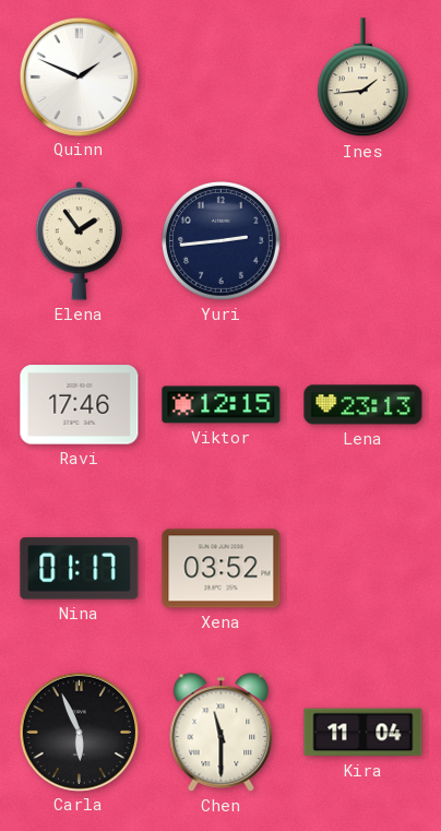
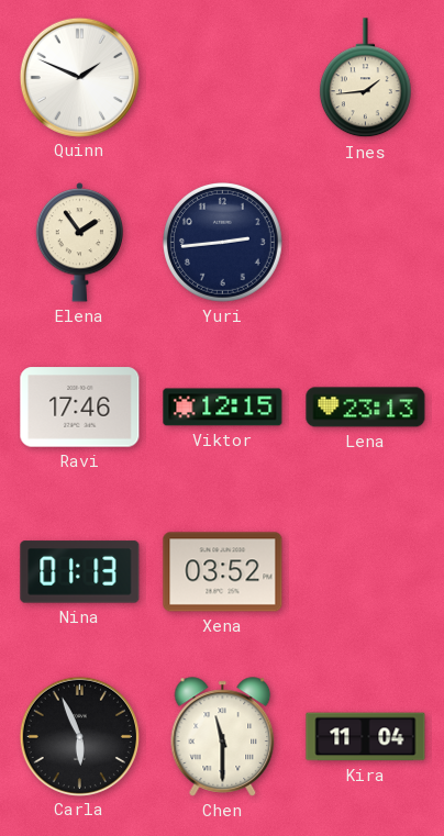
Nina: 01:17 -> 01:13 (80, 572)
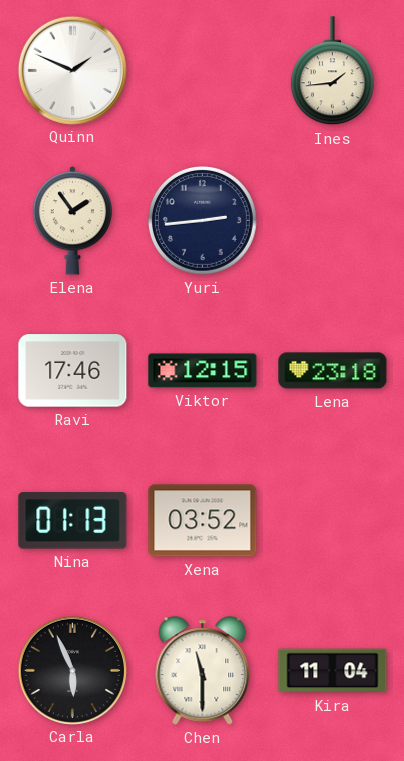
Lena: 23:13 -> 23:18 (333, 371)
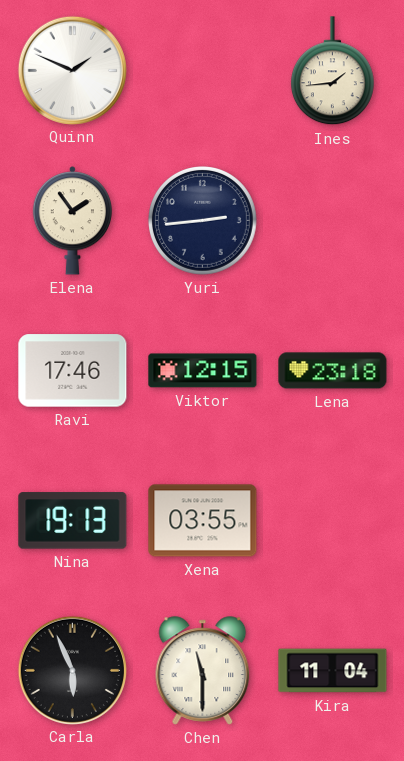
Nina: 01:13 -> 19:13 (73, 521)
Xena: 03:52 -> 03:55 (203, 521)
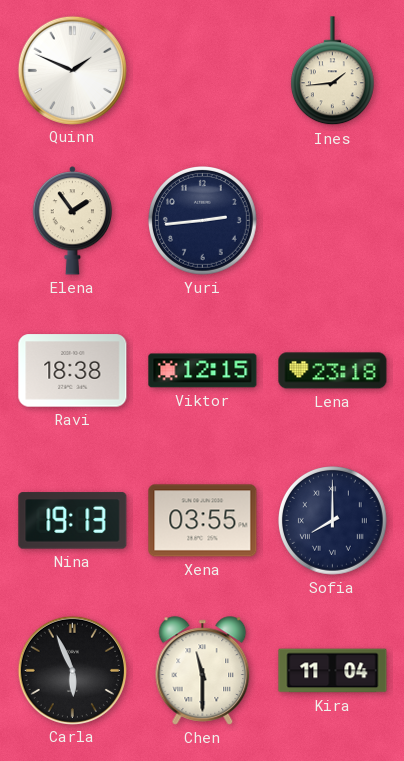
Ravi: 17:46 -> 18:38 (73, 371)
Sofia: none -> 8:00 (333, 521)
